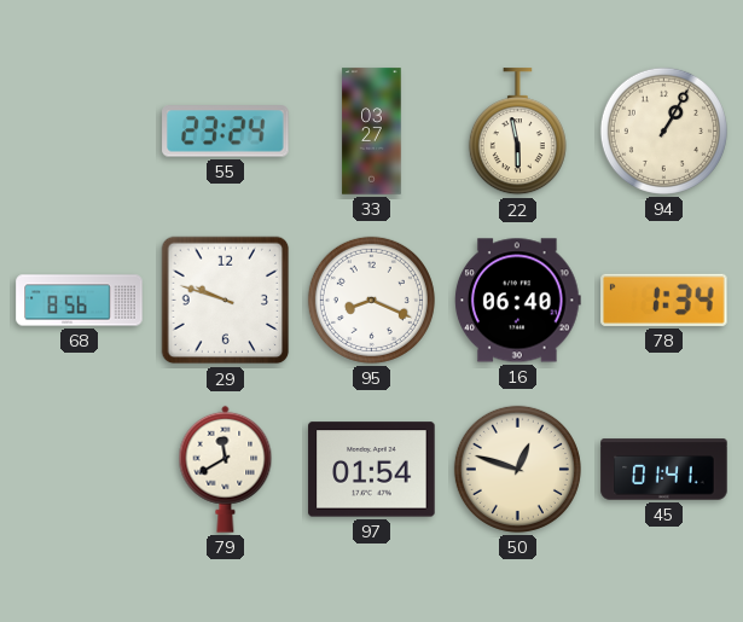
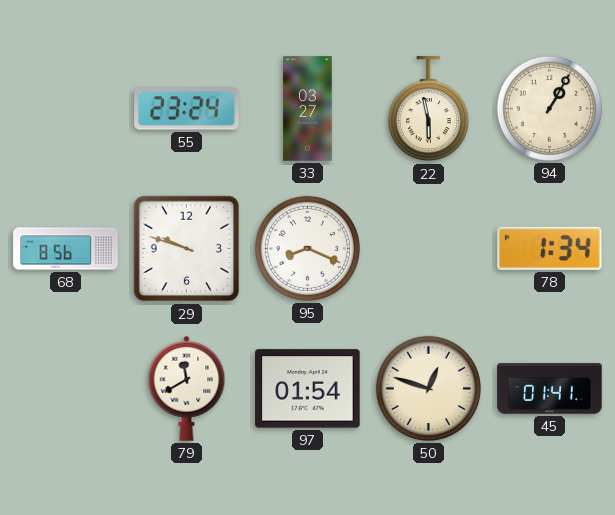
16: 06:40 -> none (517, 301)
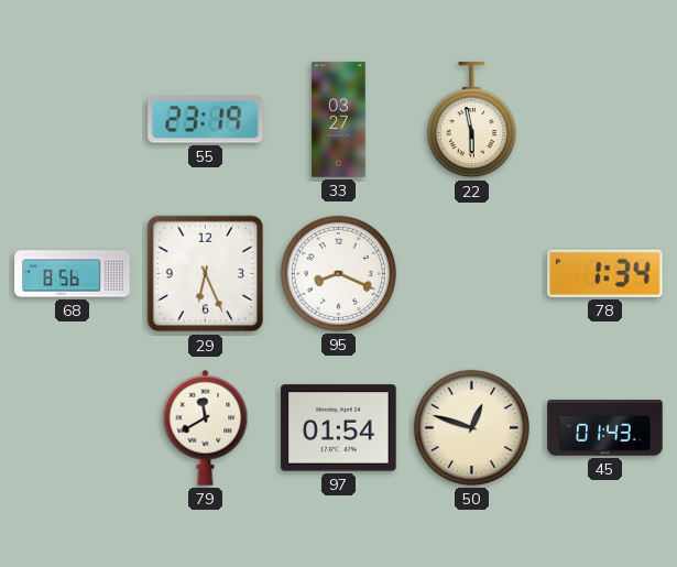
55: 23:24 -> 23:19 (206, 120)
94: 1:05 -> none (549, 108)
29: 9:48 -> 6:26 (206, 274)
45: 01:41 -> 01:43 (605, 428)
